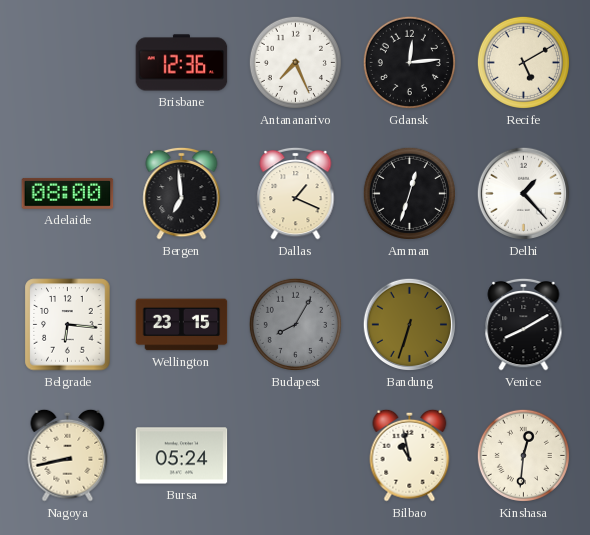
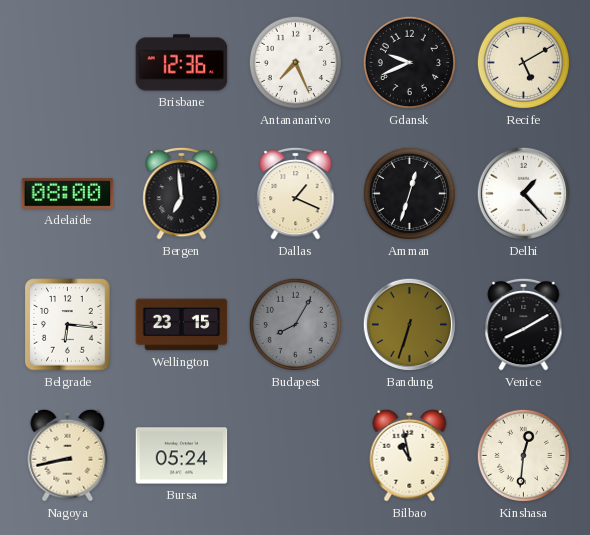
Gdansk: 12:14 -> 9:41 (409, 62)
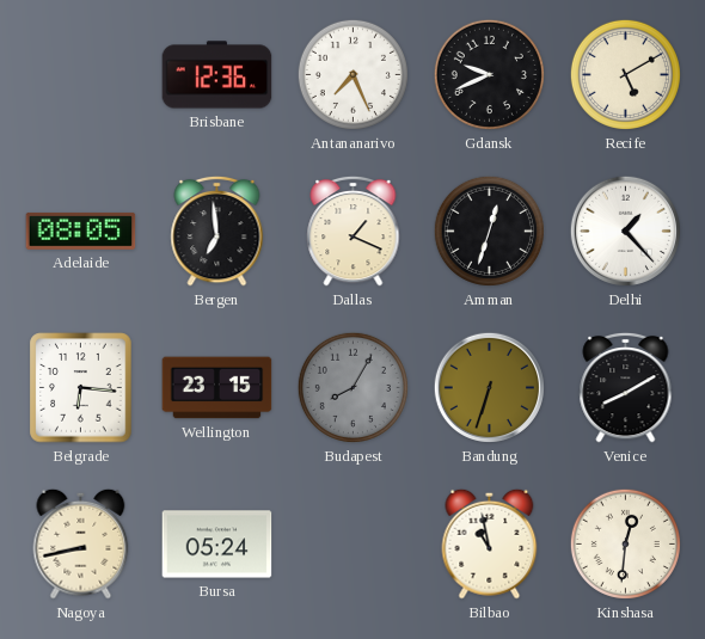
Adelaide: 08:00 -> 08:05 (81, 231)
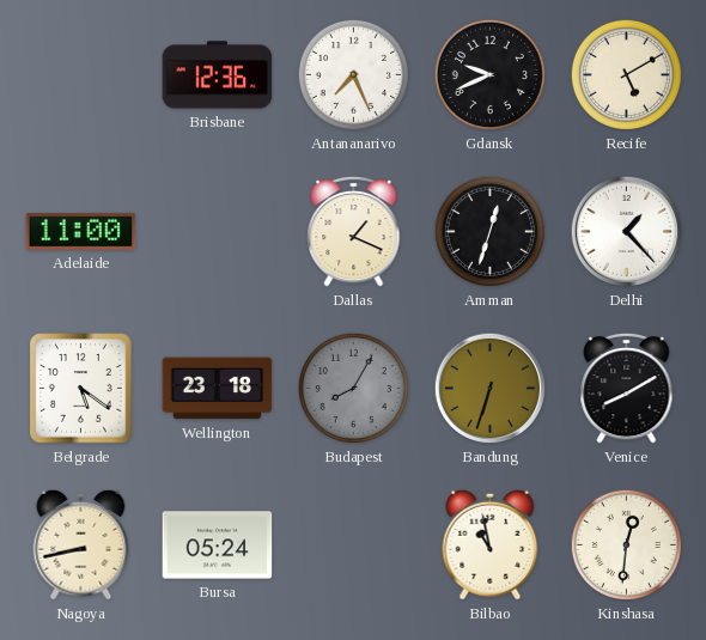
Adelaide: 08:05 -> 11:00 (81, 231)
Bergen: 6:59 -> none (217, 231)
Belgrade: 6:16 -> 5:21 (81, 389)
Wellington: 23:15 -> 23:18 (218, 389)
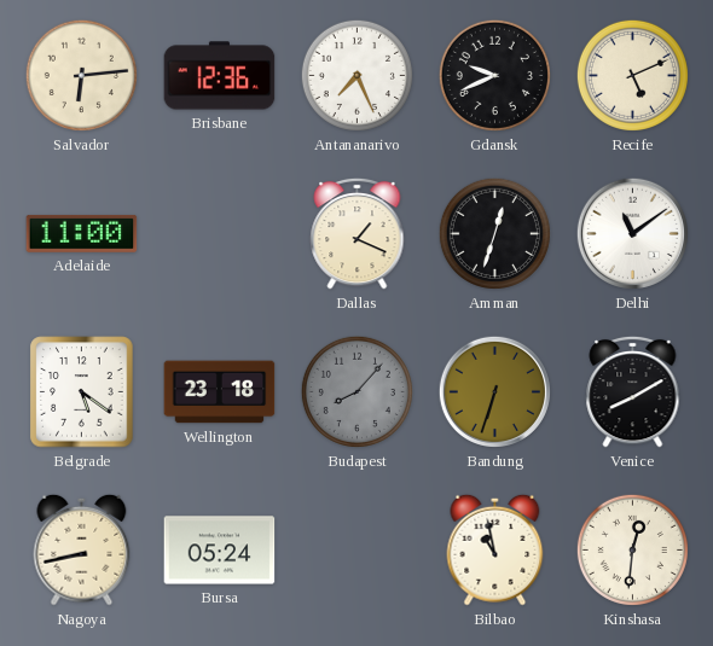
Salvador: none -> 6:14 (81, 75)
Recife: 5:10 -> 5:11 (632, 75)
Delhi: 1:23 -> 11:09 (632, 233)
Budapest: 8:05 -> 8:07 (356, 391)
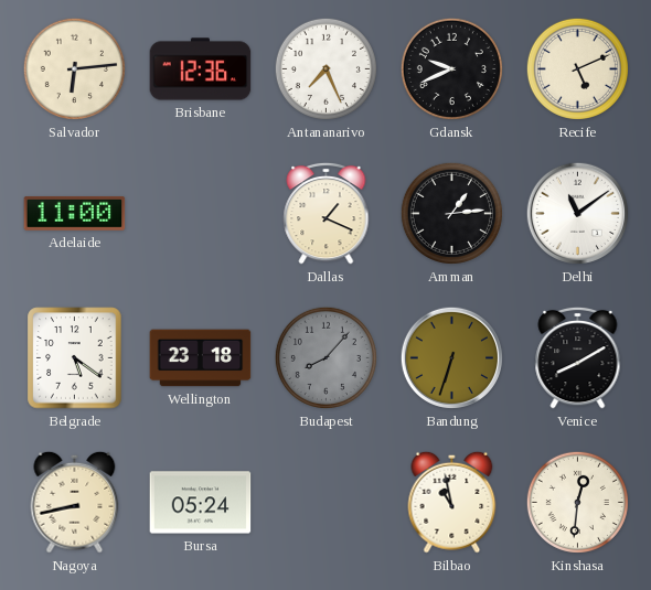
Amman: 12:33 -> 1:14 (451, 213)
